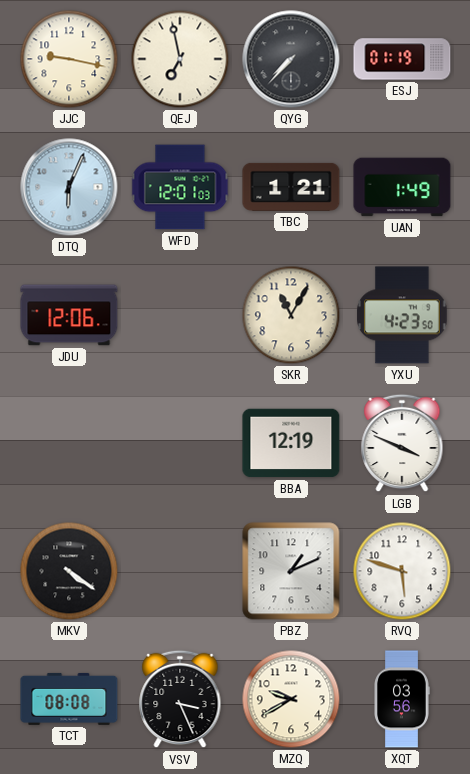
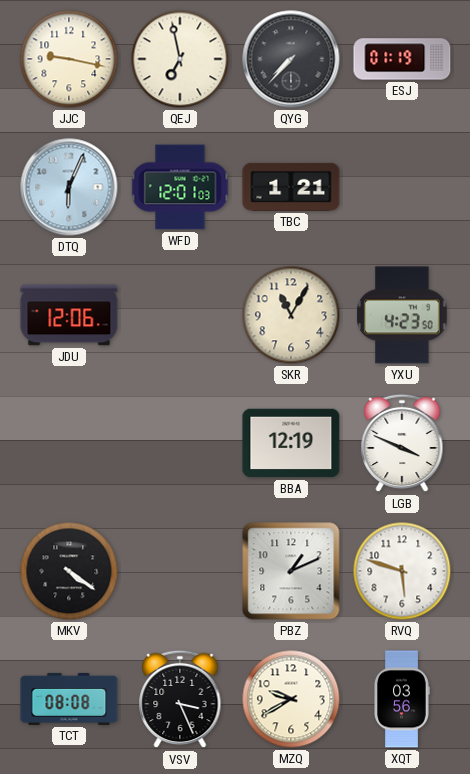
UAN: 1:49 -> none (402, 187)
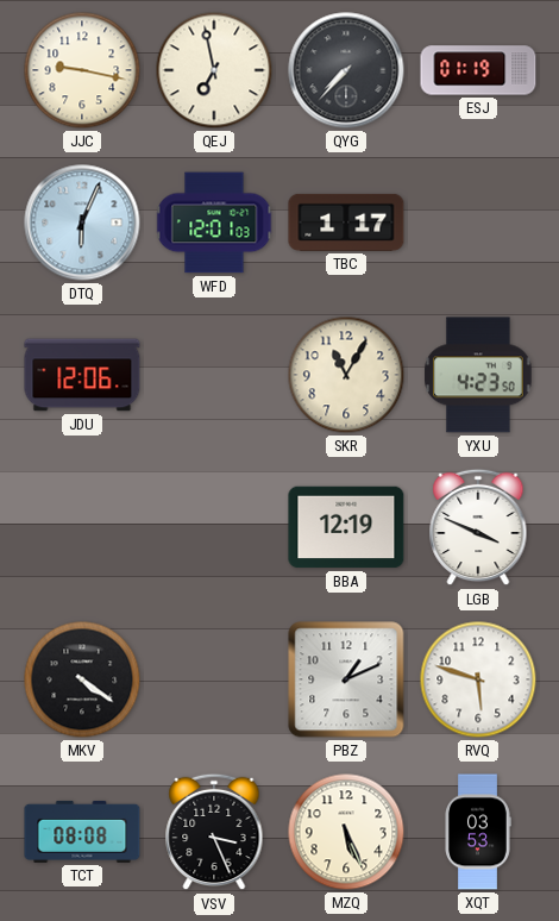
TBC: 1:21 -> 1:17 (346, 223)
MZQ: 9:40 -> 5:26 (346, 832)
XQT: 03:56 -> 03:53 (478, 832)
